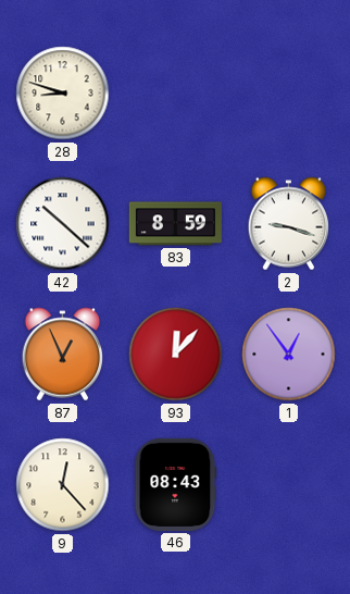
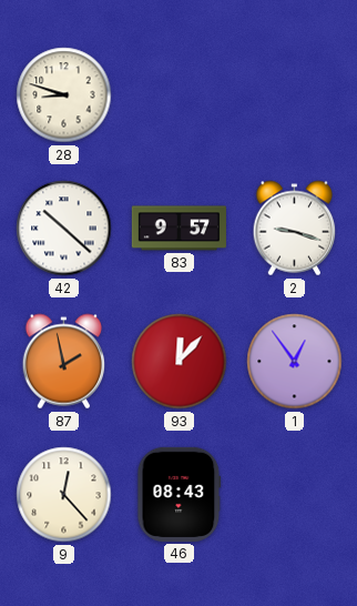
83: 8:59 -> 9:57 (178, 229)
87: 12:56 -> 1:58 (64, 362)
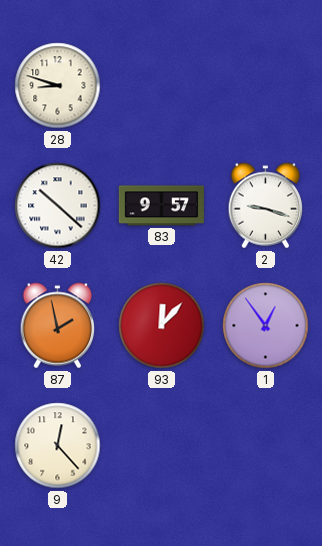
46: 08:43 -> none (180, 494)
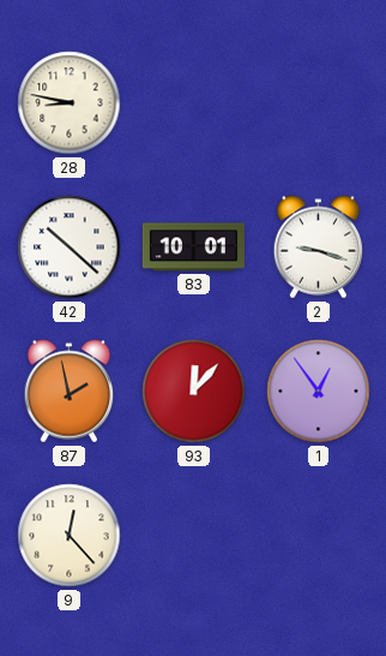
28: 8:48 -> 8:47 (70, 103)
83: 9:57 -> 10:01 (193, 248)
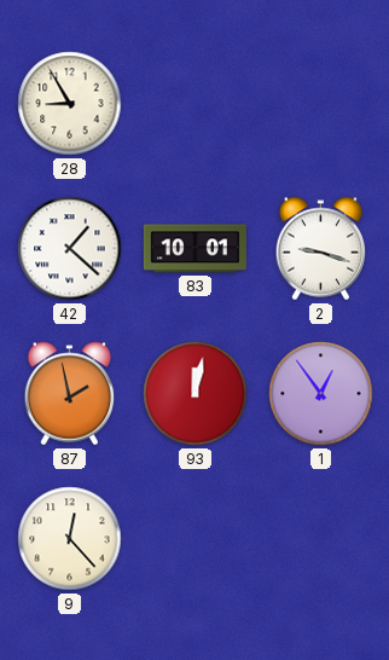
28: 8:47 -> 8:55 (70, 104)
42: 10:22 -> 1:22 (70, 249)
93: 12:07 -> 12:02 (196, 394)
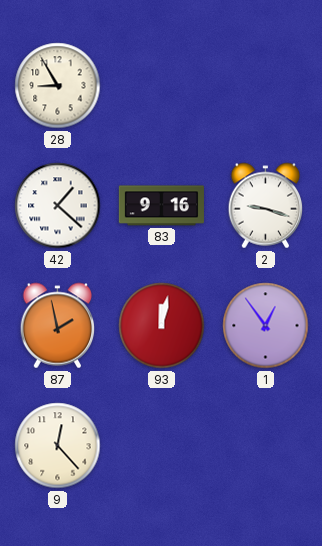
83: 10:01 -> 9:16 (161, 206)
